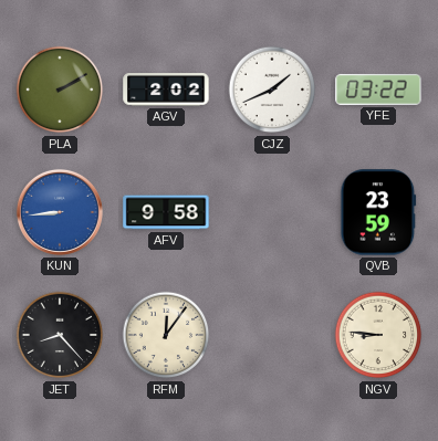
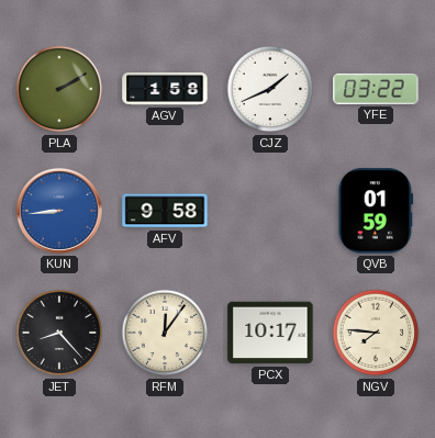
AGV: 2:02 -> 1:58 (165, 89)
QVB: 23:59 -> 01:59 (376, 211)
PCX: none -> 10:17 (270, 333)
NGV: 8:46 -> 7:46 (376, 333)
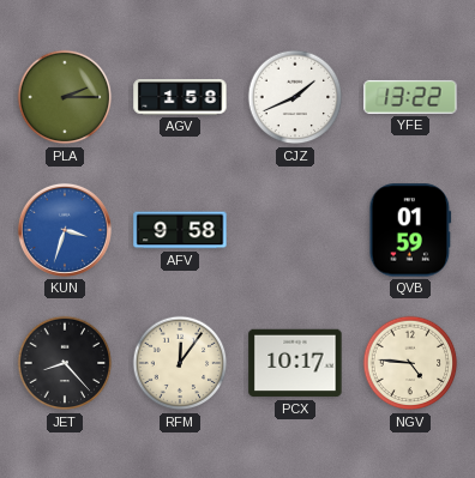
PLA: 2:10 -> 2:15 (65, 97)
YFE: 03:22 -> 13:22 (410, 97)
KUN: 8:44 -> 3:33 (65, 230)
NGV: 7:46 -> 4:46 (410, 363)
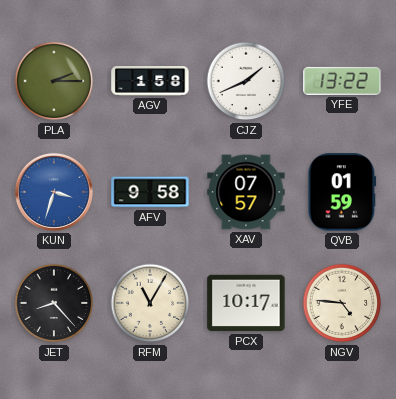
XAV: none -> 07:57 (246, 192)
RFM: 12:06 -> 11:05 (150, 303)
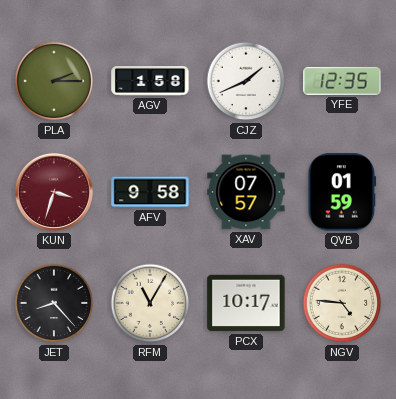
YFE: 13:22 -> 12:35 (342, 81)
KUN dial: blue -> burgundy (54, 192)
